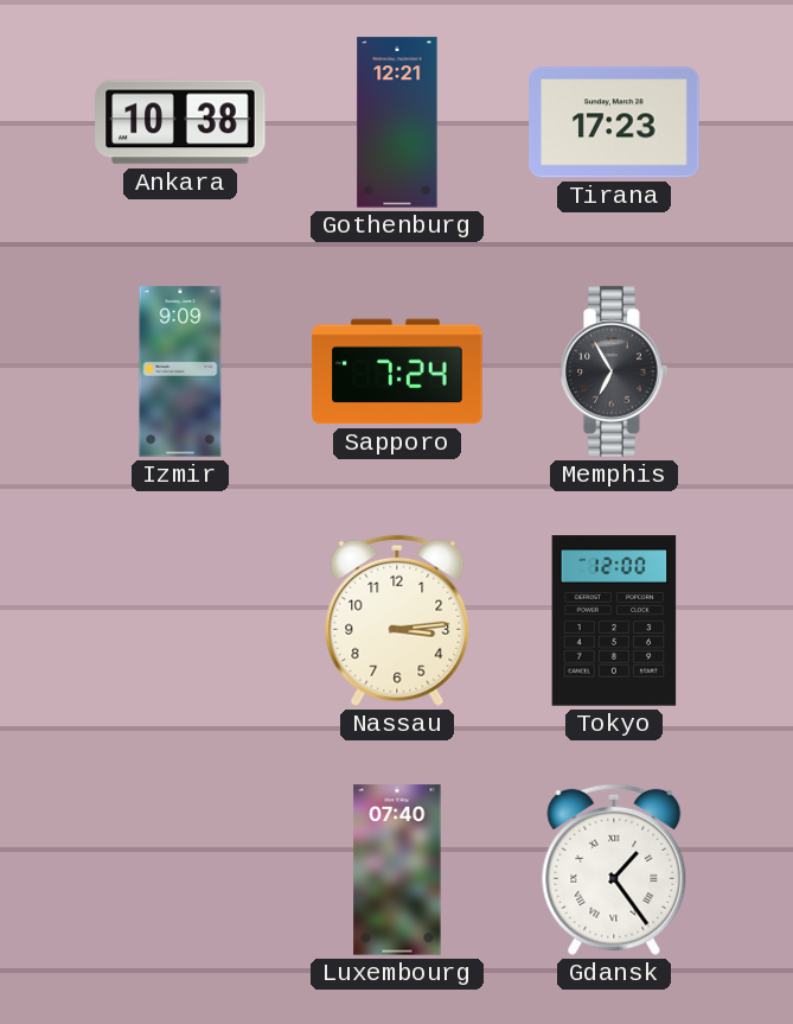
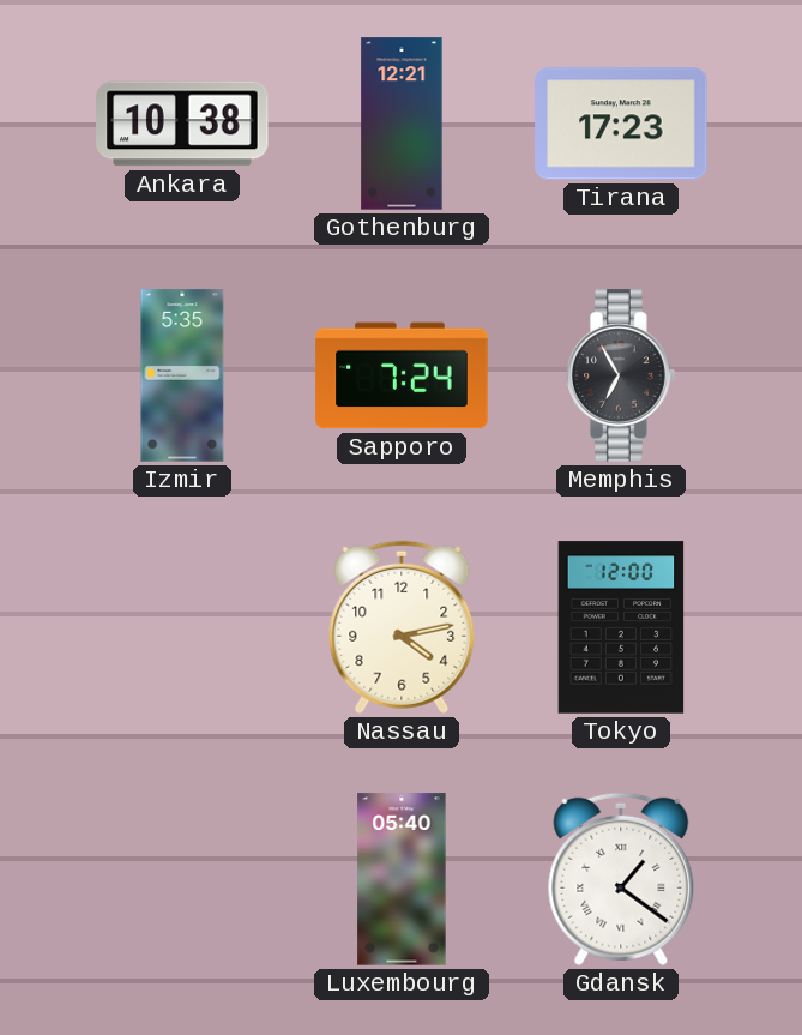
Izmir: 9:09 -> 5:35 (182, 375)
Nassau: 3:14 -> 4:13 (402, 627)
Luxembourg: 07:40 -> 05:40 (402, 879)
Gdansk: 1:24 -> 1:21 (621, 879)
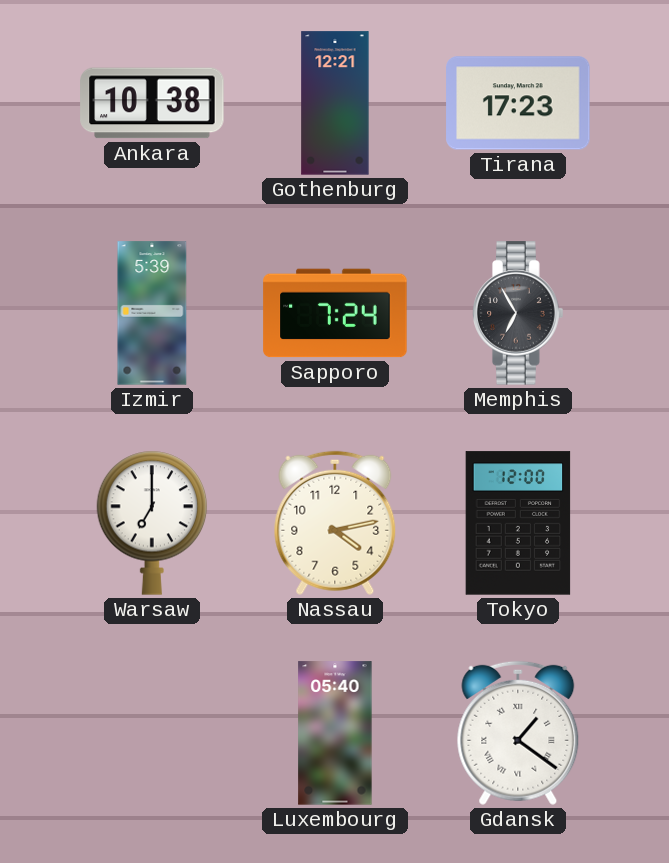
Izmir: 5:35 -> 5:39 (152, 313)
Warsaw: none -> 7:00 (152, 523)
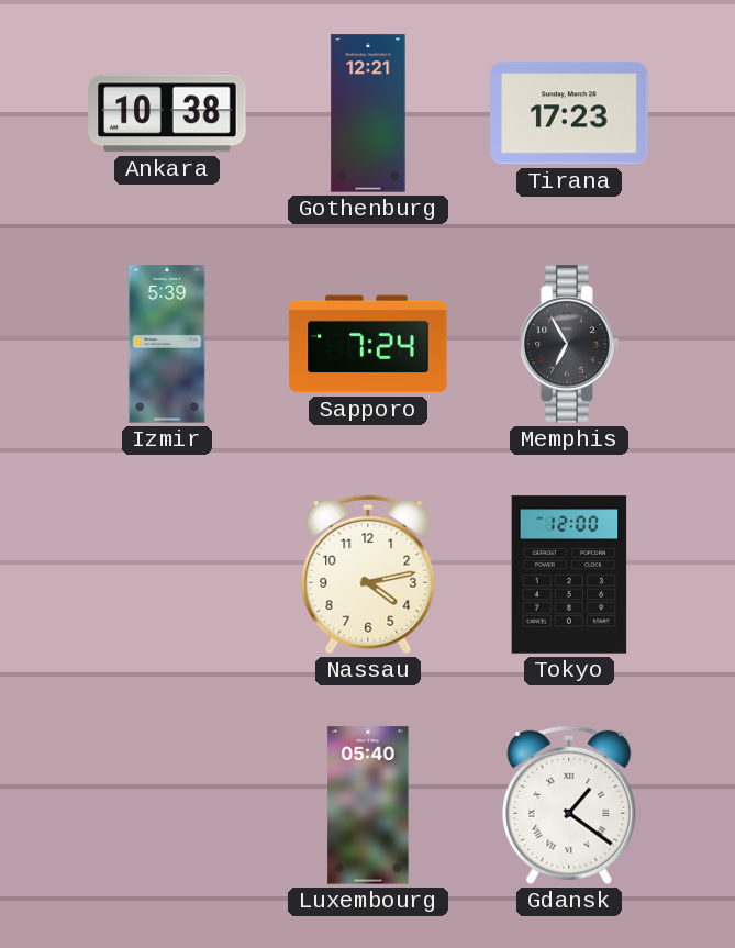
Warsaw: 7:00 -> none (152, 523)
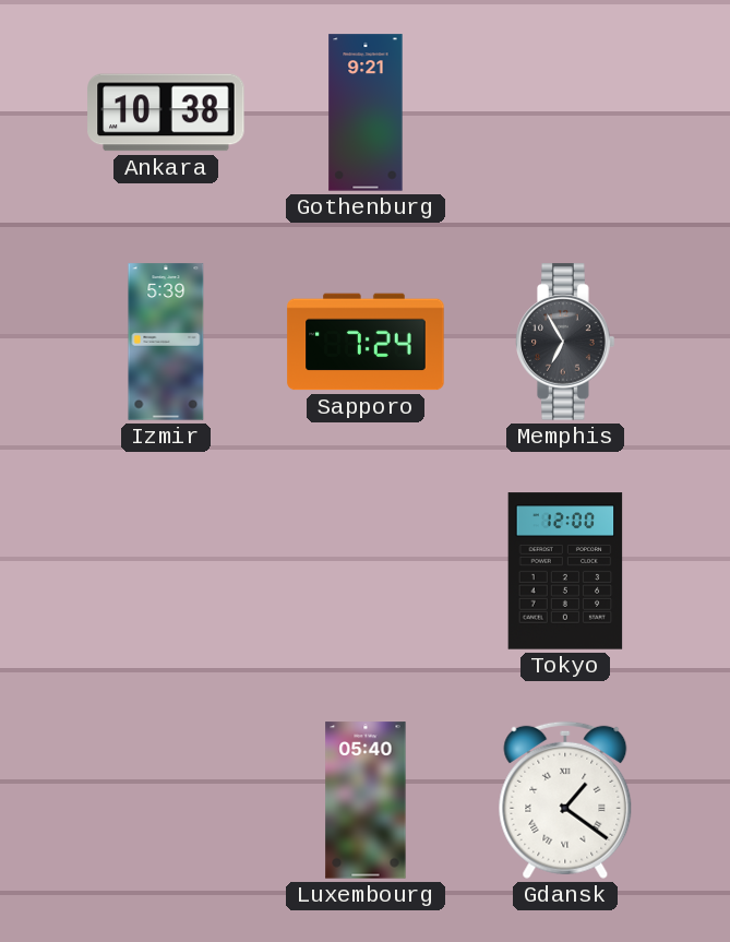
Gothenburg: 12:21 -> 9:21 (366, 112)
Tirana: 17:23 -> none (569, 113)
Nassau: 4:13 -> none (368, 575)
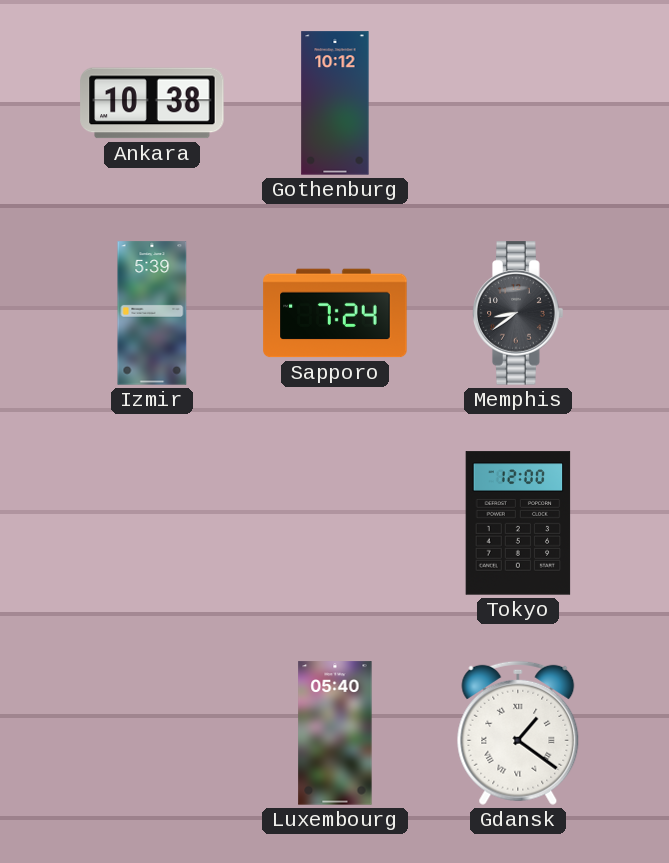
Gothenburg: 9:21 -> 10:12 (335, 103)
Memphis: 6:55 -> 8:39 (518, 313)
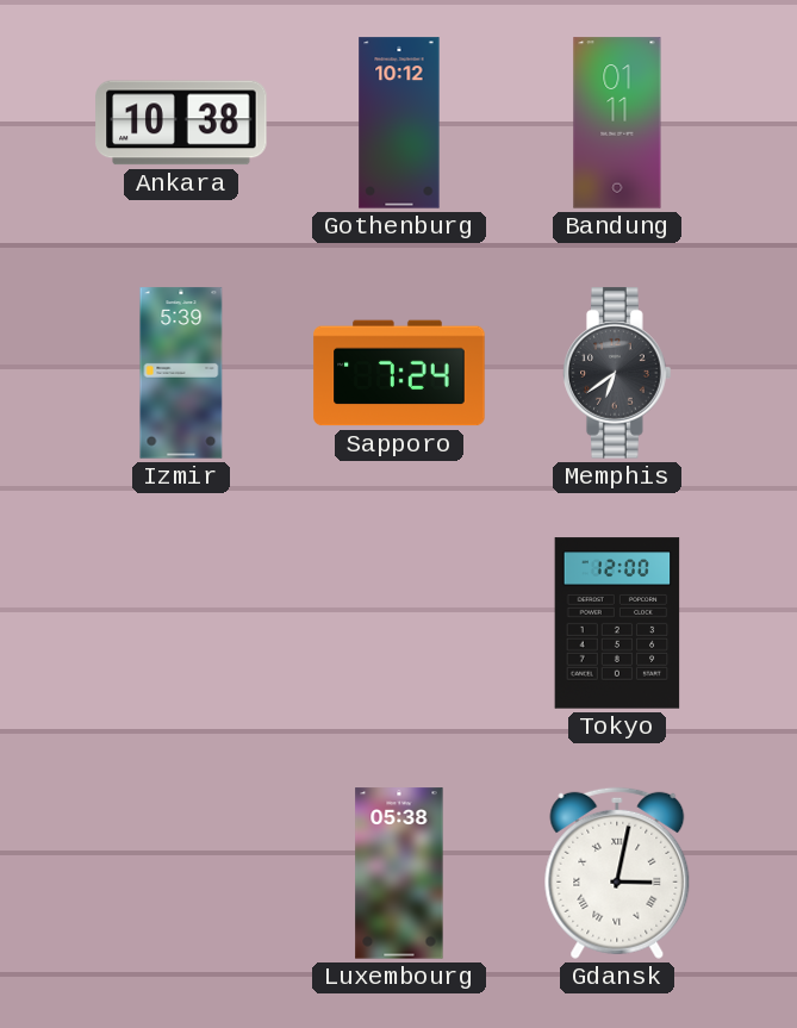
Bandung: none -> 01:11 (617, 123)
Memphis: 8:39 -> 6:39 (617, 373)
Luxembourg: 05:40 -> 05:38 (399, 873)
Gdansk: 1:21 -> 3:02 (617, 873)
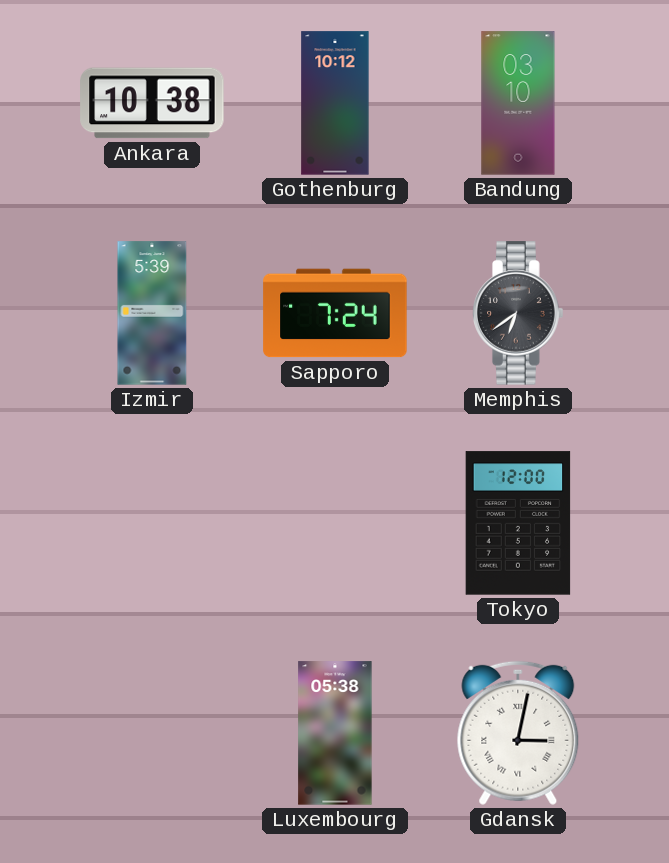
Bandung: 01:11 -> 03:10 (518, 103)
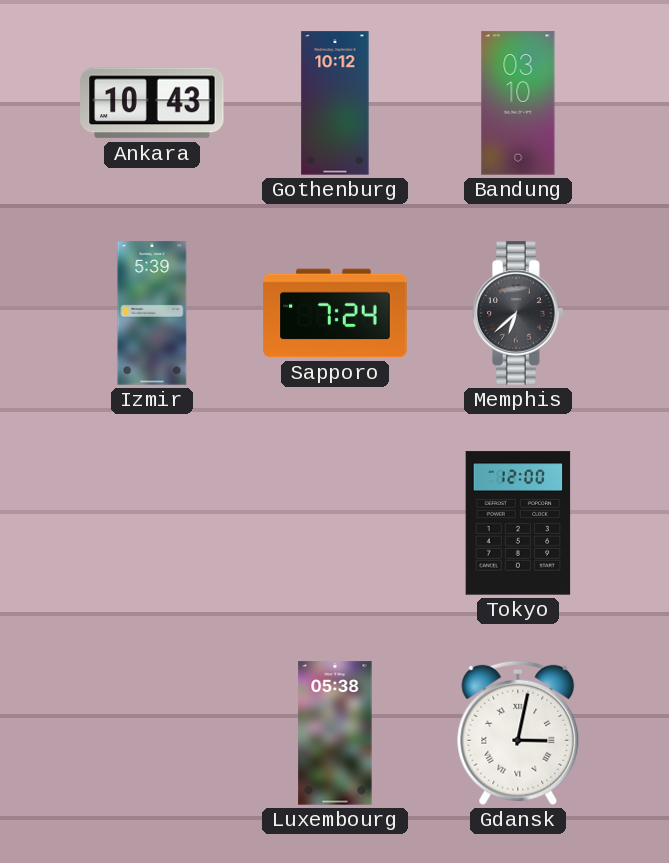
Ankara: 10:38 -> 10:43 (152, 103)
Memphis: 6:39 -> 6:38 (518, 313)
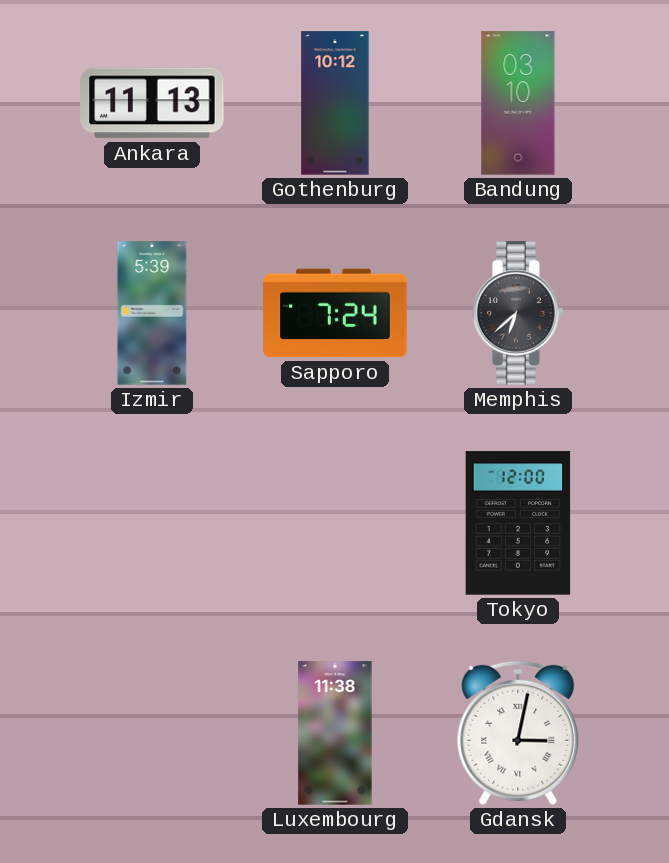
Ankara: 10:43 -> 11:13 (152, 103)
Luxembourg: 05:38 -> 11:38 (335, 733)
